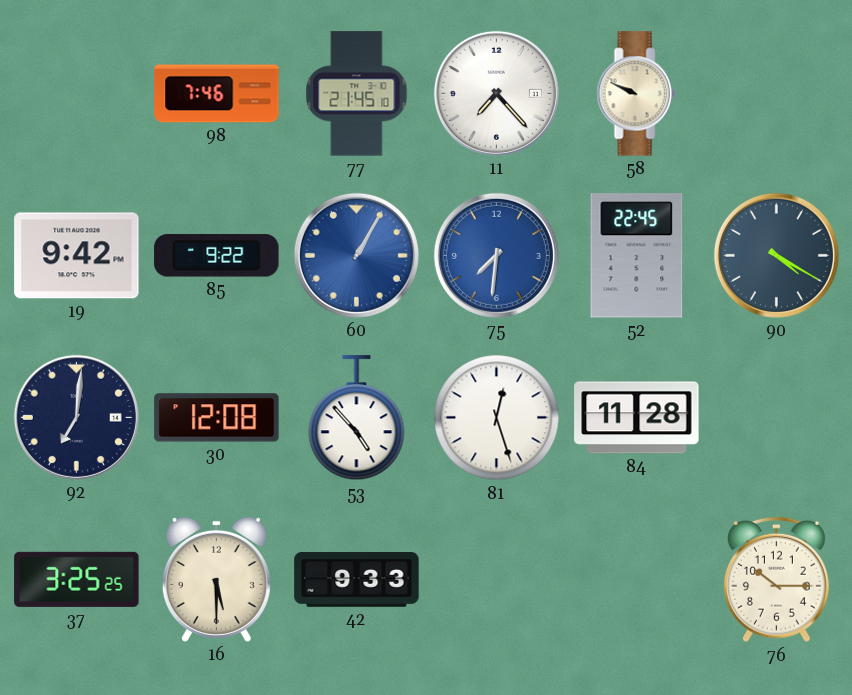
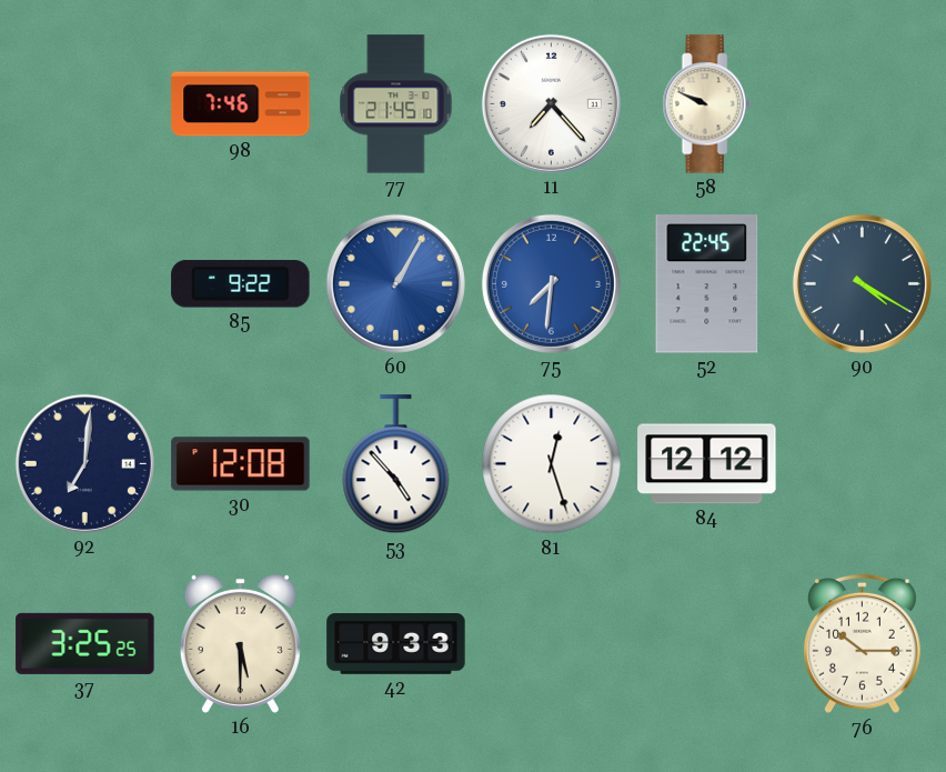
19: 9:42 -> none (77, 256)
84: 11:28 -> 12:12 (707, 464)
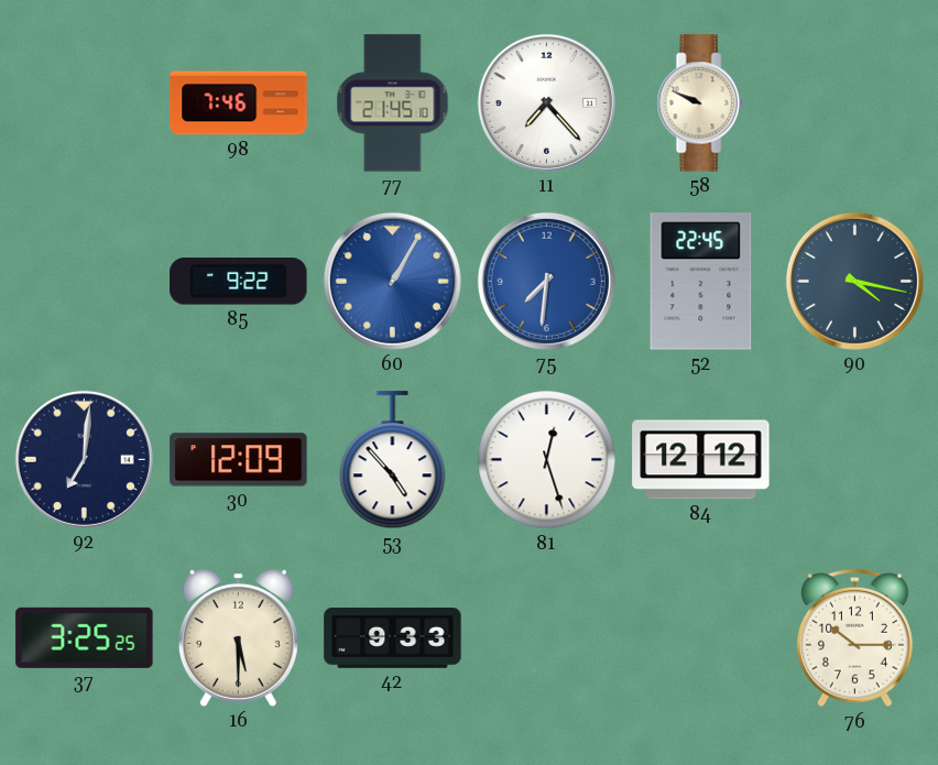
90: 4:20 -> 4:17 (854, 281)
30: 12:08 -> 12:09 (239, 460)
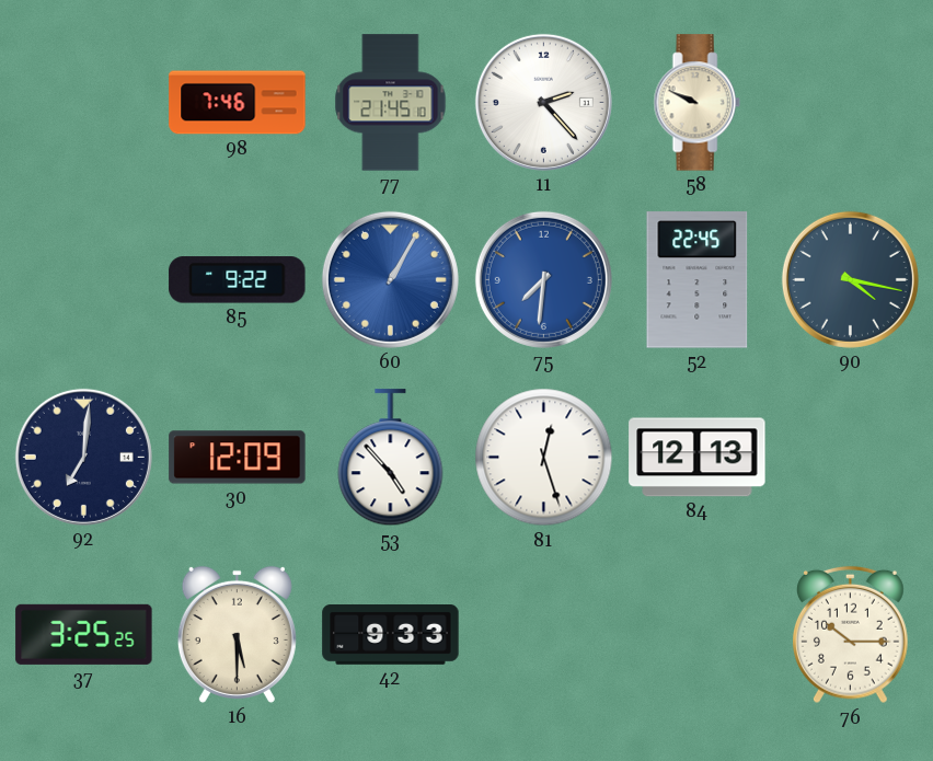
11: 7:23 -> 2:23 (543, 102)
84: 12:12 -> 12:13 (698, 458)
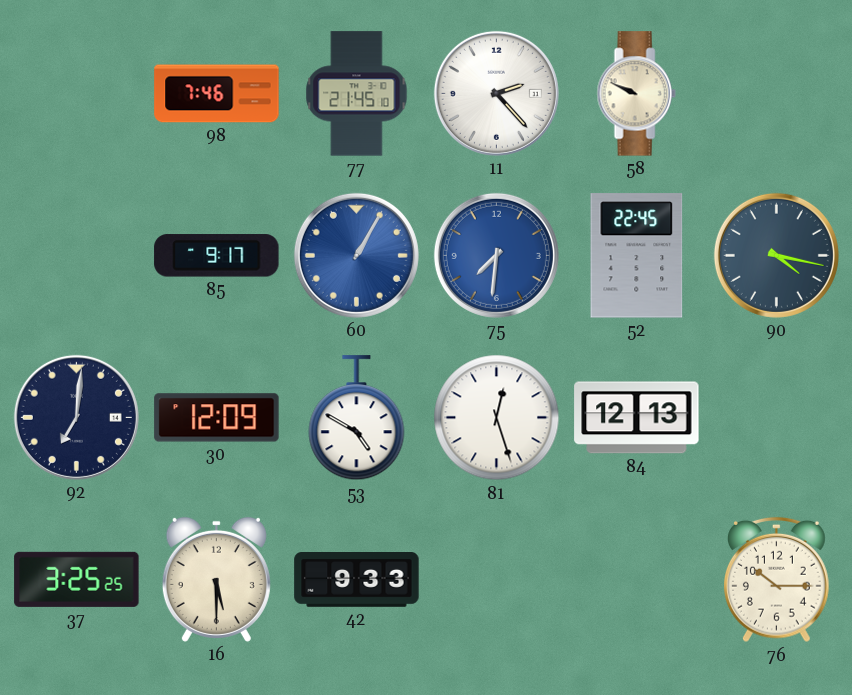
85: 9:22 -> 9:17 (217, 256)
53: 4:53 -> 4:50 (357, 418)
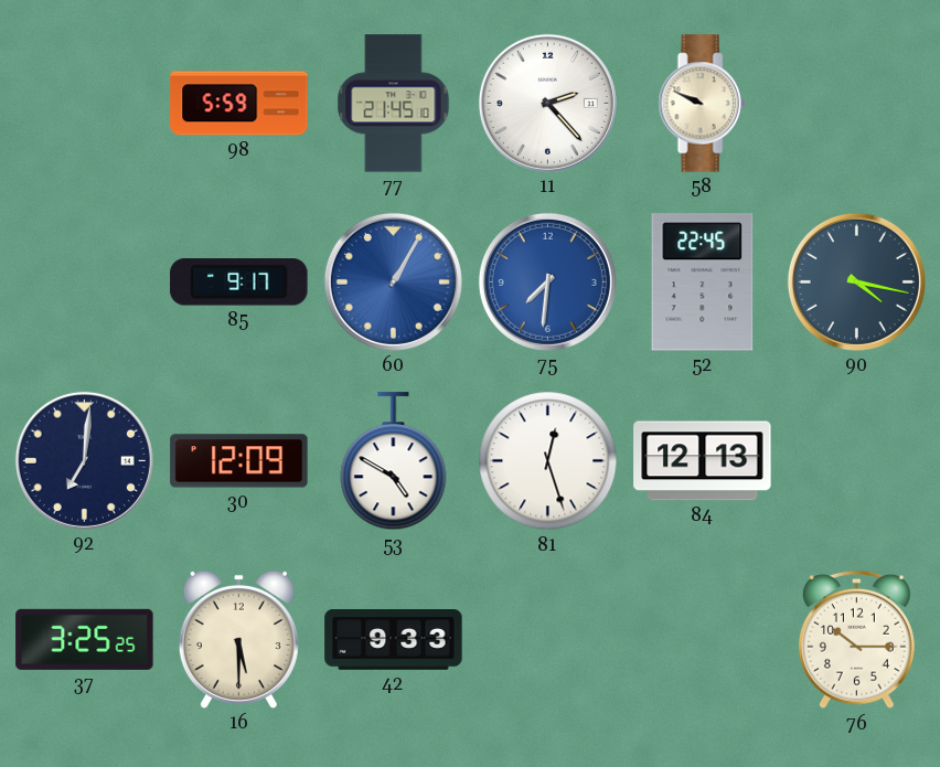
98: 7:46 -> 5:59 (239, 104)
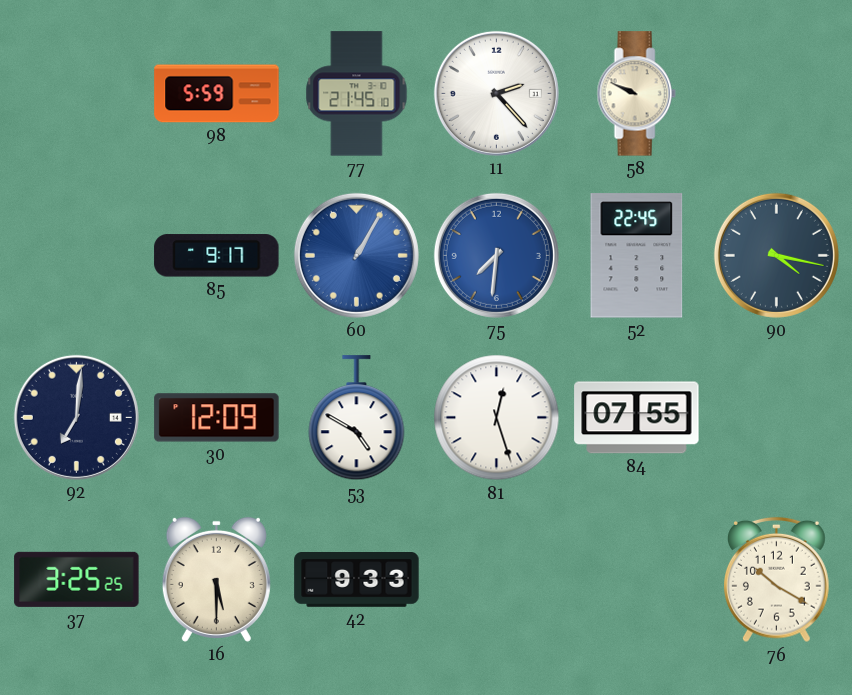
84: 12:13 -> 07:55 (637, 418)
76: 10:15 -> 10:20 (777, 580)
